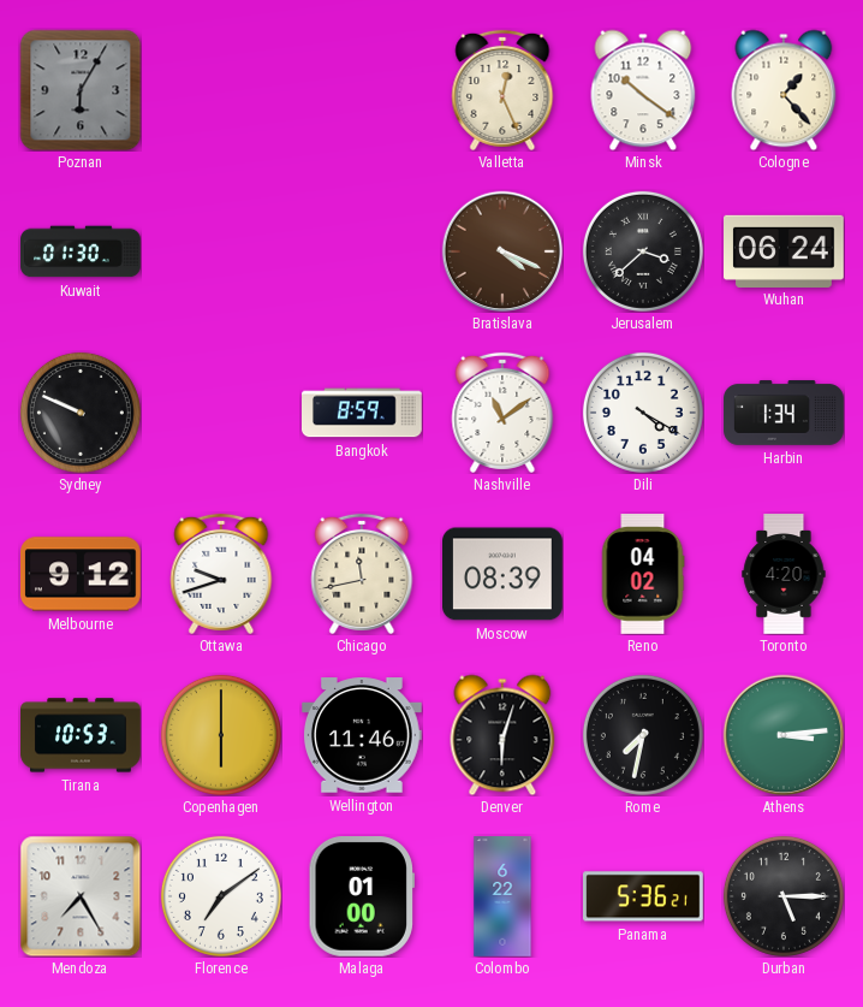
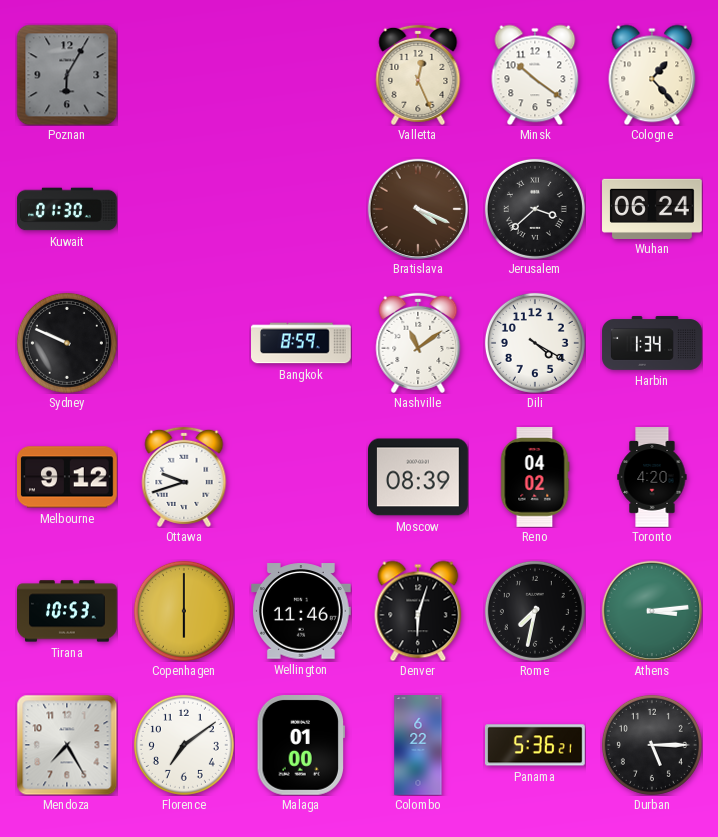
Chicago: 11:43 -> none (362, 574)
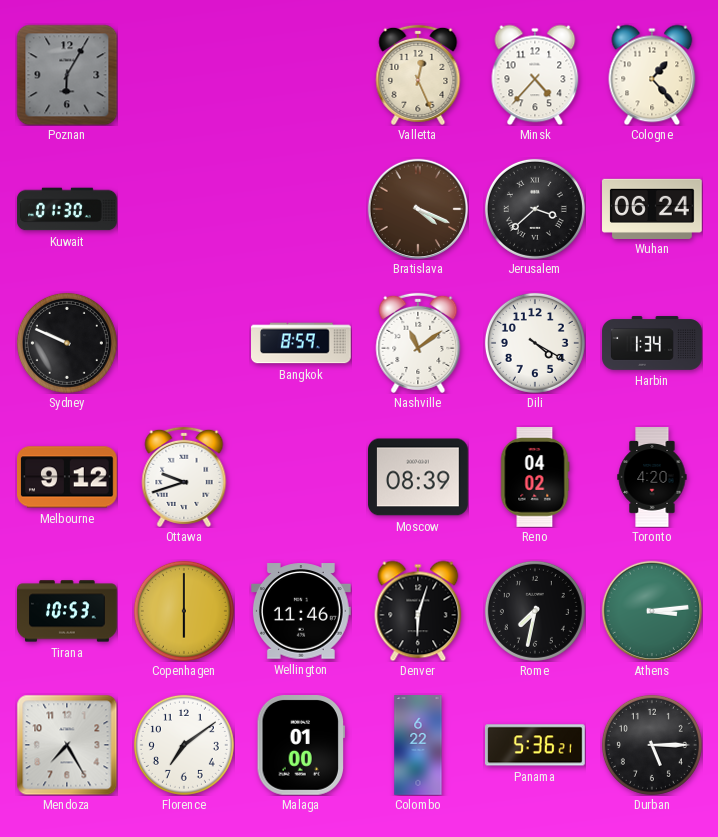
Minsk: 10:21 -> 4:37 (535, 75)
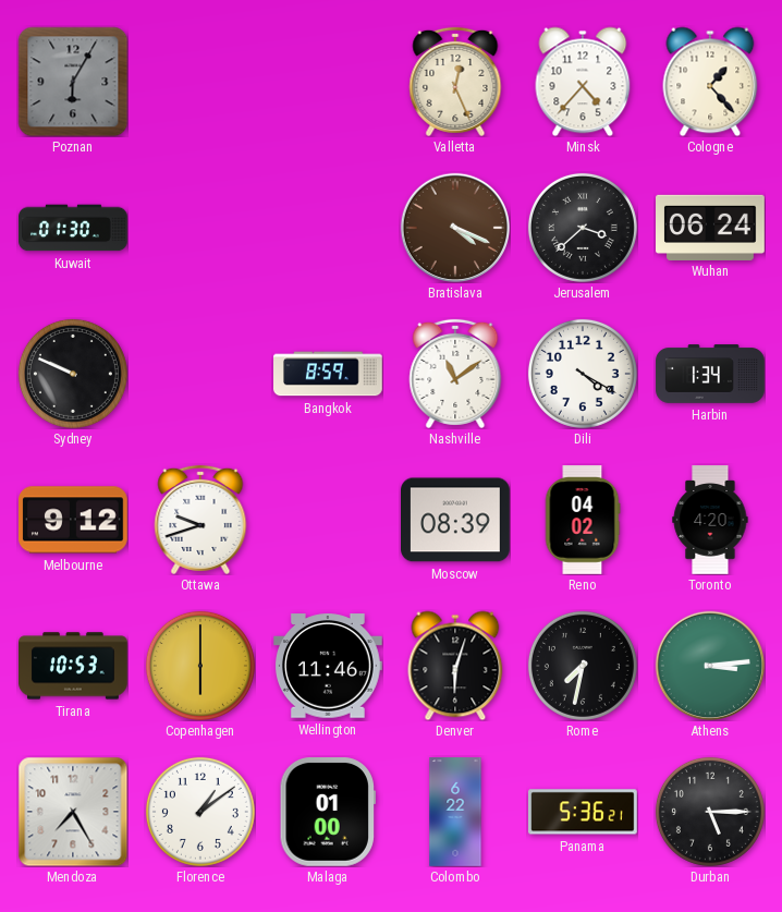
Florence: 7:09 -> 1:09 (200, 812)
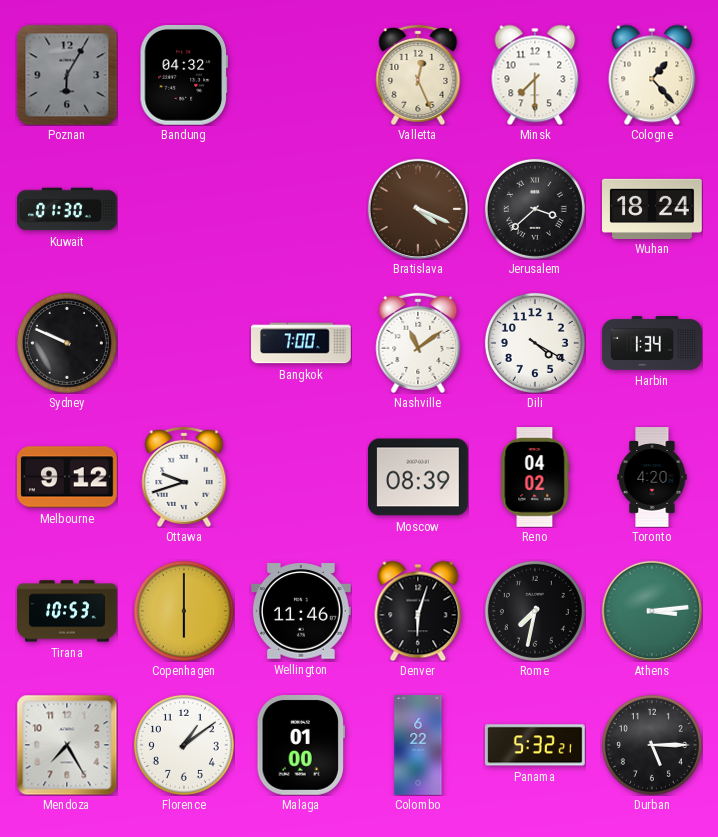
Bandung: none -> 04:32 (183, 76)
Minsk: 4:37 -> 7:30 (535, 75)
Wuhan: 06:24 -> 18:24 (652, 208)
Bangkok: 8:59 -> 7:00 (301, 343)
Panama: 5:36 -> 5:32 (536, 745)
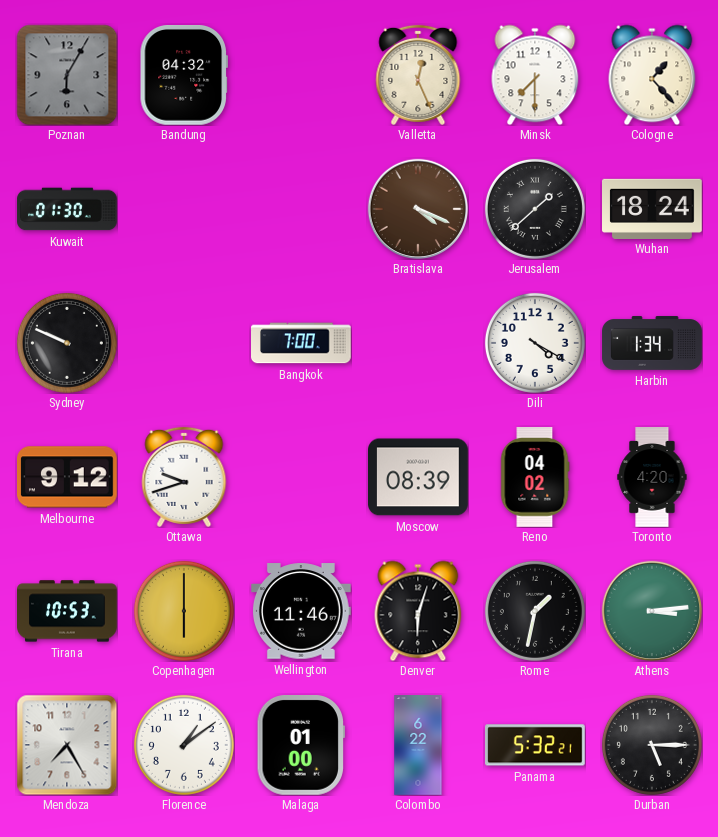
Jerusalem: 3:38 -> 1:38 (535, 209)
Nashville: 11:09 -> none (418, 343)
Rome: 7:32 -> 1:32 (535, 611)
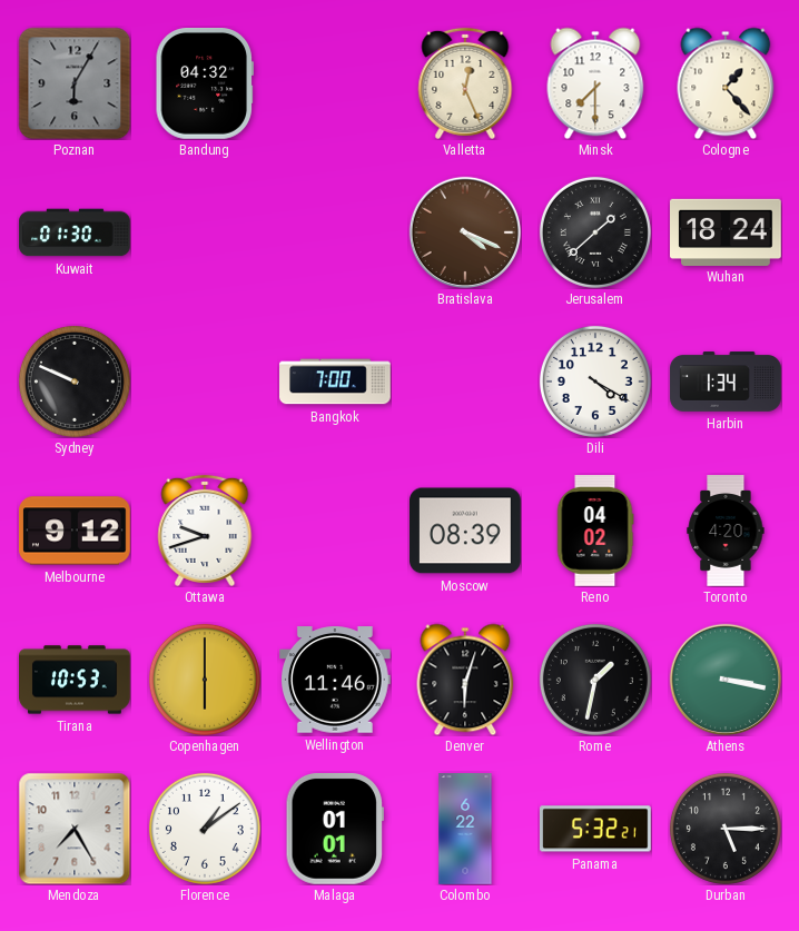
Athens: 3:14 -> 3:17 (724, 679)
Malaga: 01:00 -> 01:01 (334, 830)
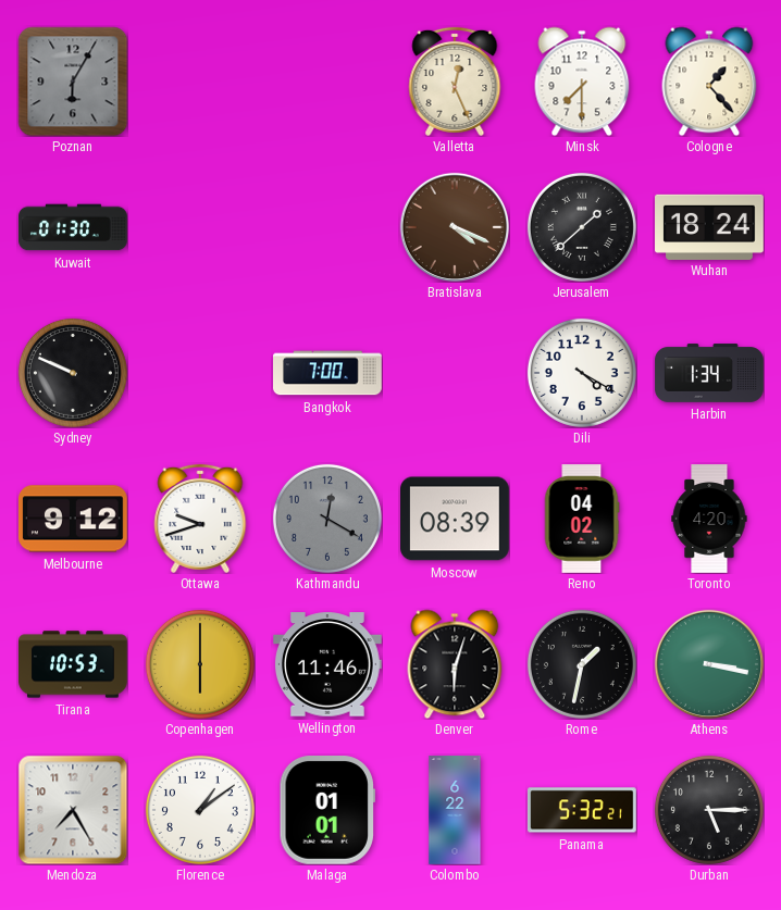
Bandung: 04:32 -> none (204, 85)
Kathmandu: none -> 12:20 (327, 519)
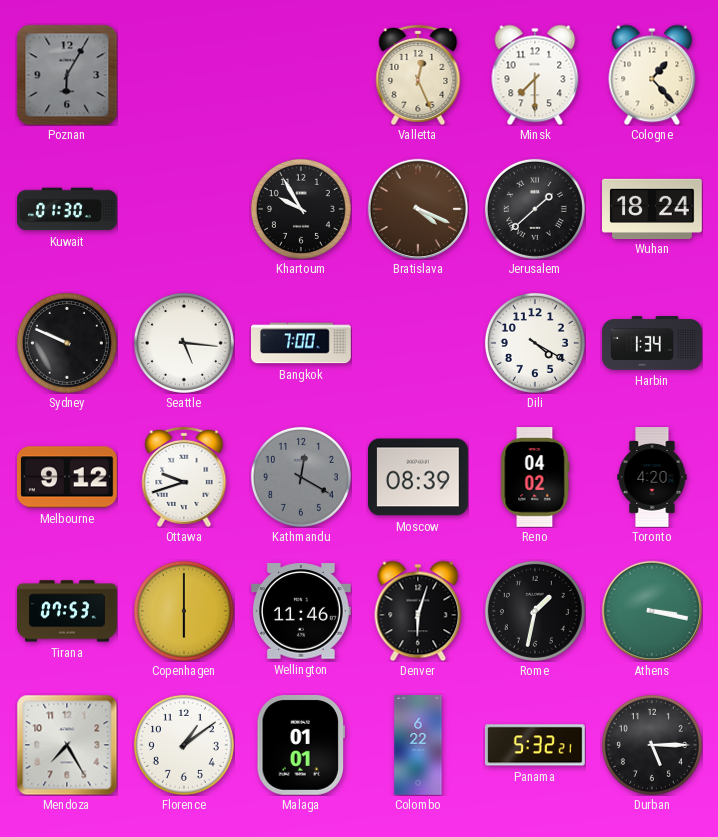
Khartoum: none -> 9:55 (301, 209)
Seattle: none -> 5:16 (184, 343)
Tirana: 10:53 -> 07:53 (67, 611)
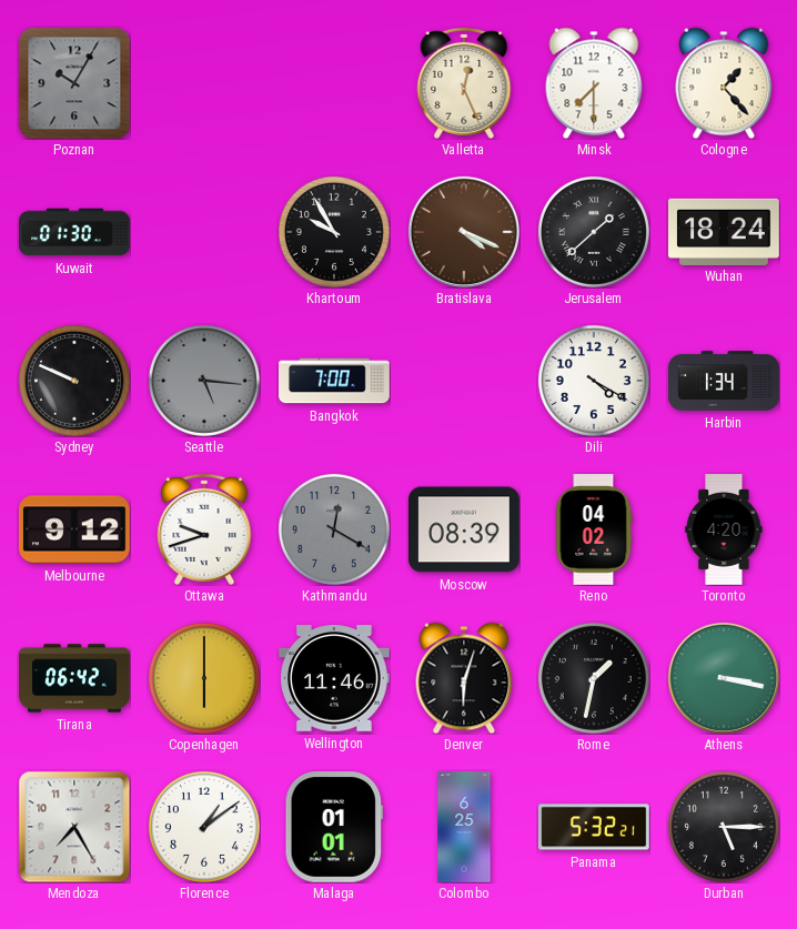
Poznan: 6:05 -> 10:05 (74, 83)
Seattle dial: white -> grey (204, 381)
Tirana: 07:53 -> 06:42 (74, 678)
Colombo: 6:22 -> 6:25 (464, 827)
